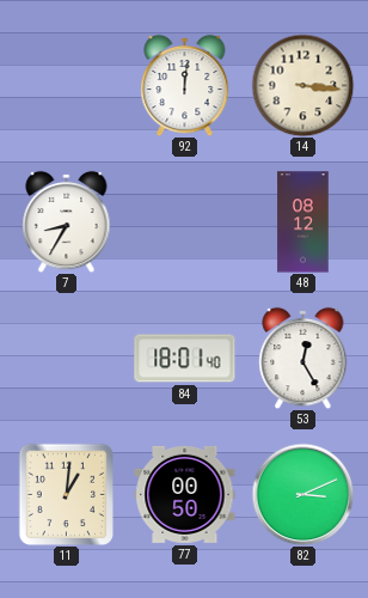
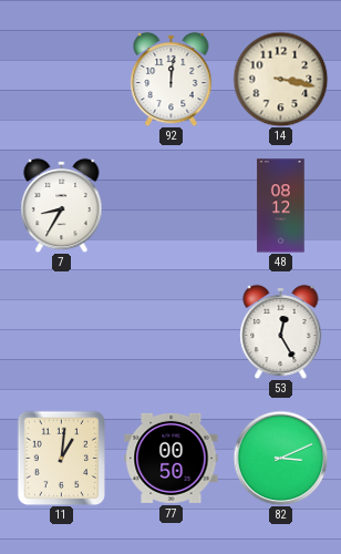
14: 3:16 -> 3:17 (280, 79)
84: 18:01 -> none (185, 359)
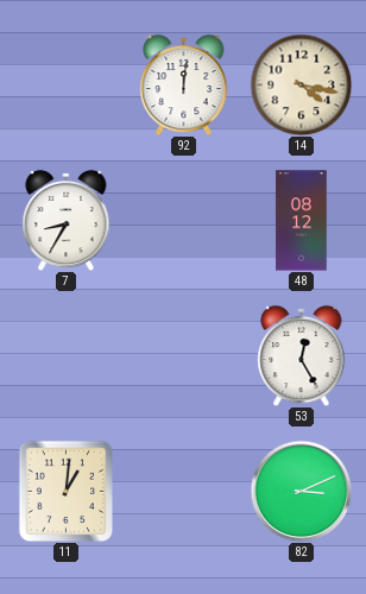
14: 3:17 -> 4:17 (301, 84)
77: 00:50 -> none (172, 458)
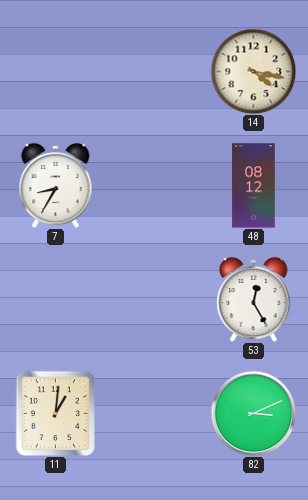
92: 12:01 -> none (184, 84)
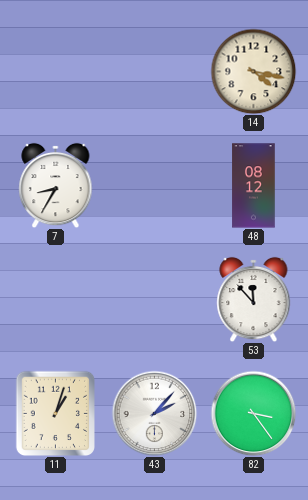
53: 12:25 -> 11:53 (254, 299)
11: 1:01 -> 1:03 (55, 413)
43: none -> 2:07 (154, 413)
82: 3:11 -> 3:24 (253, 413)
